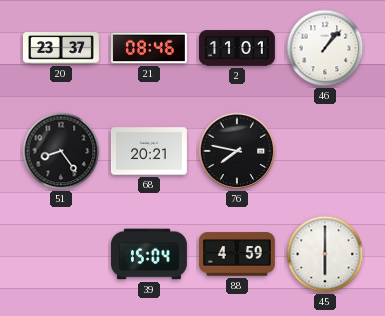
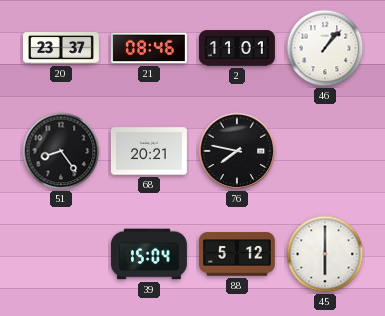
88: 4:59 -> 5:12 (237, 254)
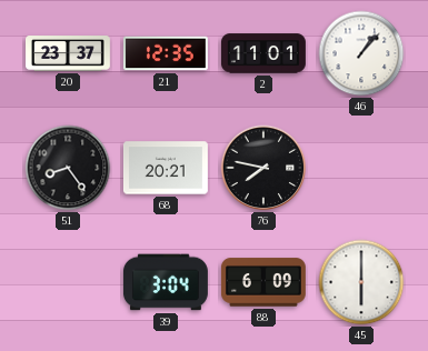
21: 08:46 -> 12:35 (166, 53)
39: 15:04 -> 3:04 (166, 282)
88: 5:12 -> 6:09 (263, 282)
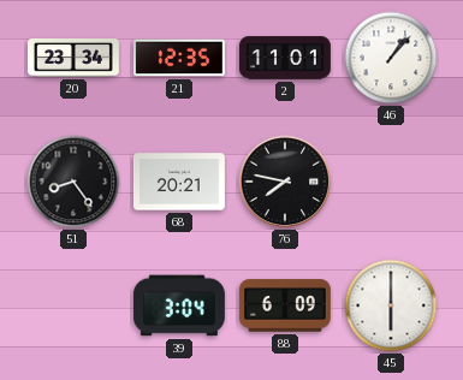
20: 23:37 -> 23:34 (75, 58)
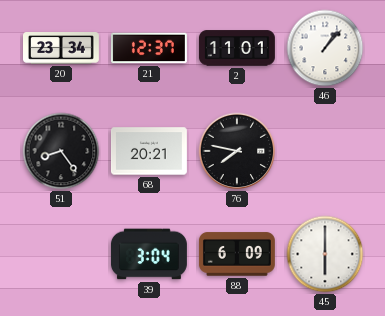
21: 12:35 -> 12:37 (149, 48)
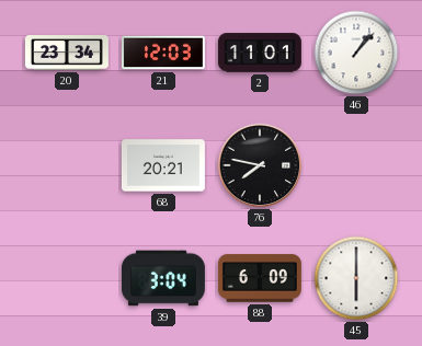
21: 12:37 -> 12:03 (163, 53)
51: 8:24 -> none (61, 151)
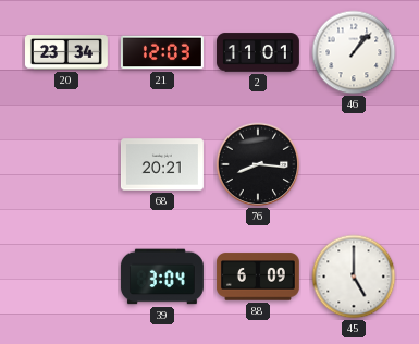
76: 7:47 -> 8:16 (258, 164)
45: 6:00 -> 5:00 (354, 277)
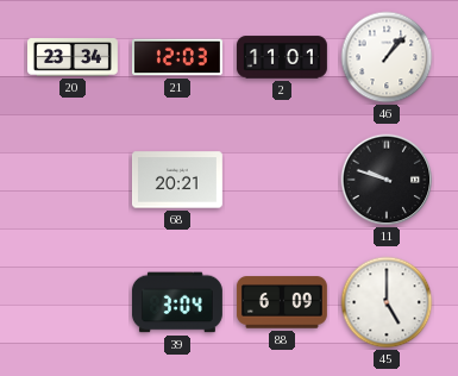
76: 8:16 -> none (258, 164)
11: none -> 9:48 (387, 180)
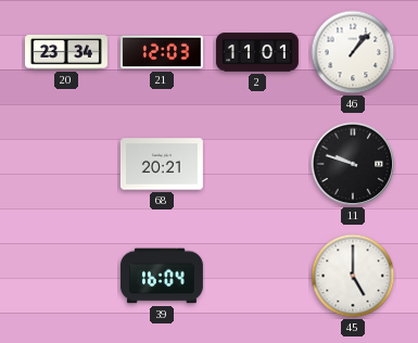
39: 3:04 -> 16:04 (162, 276)
88: 6:09 -> none (282, 302)
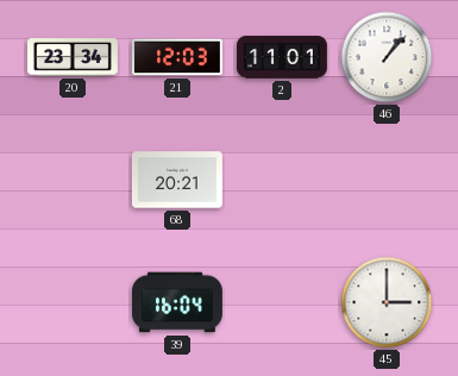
11: 9:48 -> none (353, 164)
45: 5:00 -> 3:00 (387, 302)
